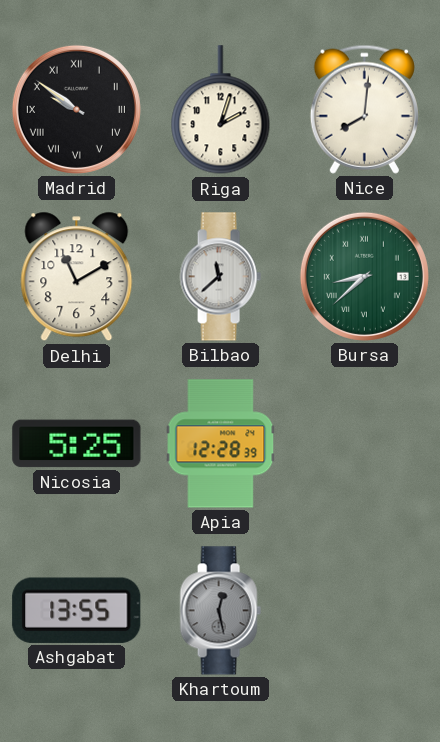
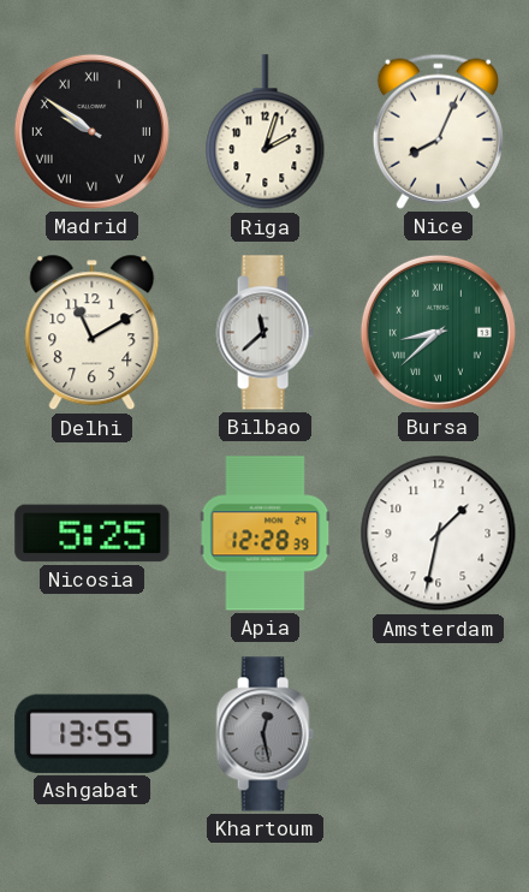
Nice: 8:01 -> 8:04 (438, 131)
Amsterdam: none -> 1:32 (439, 534)
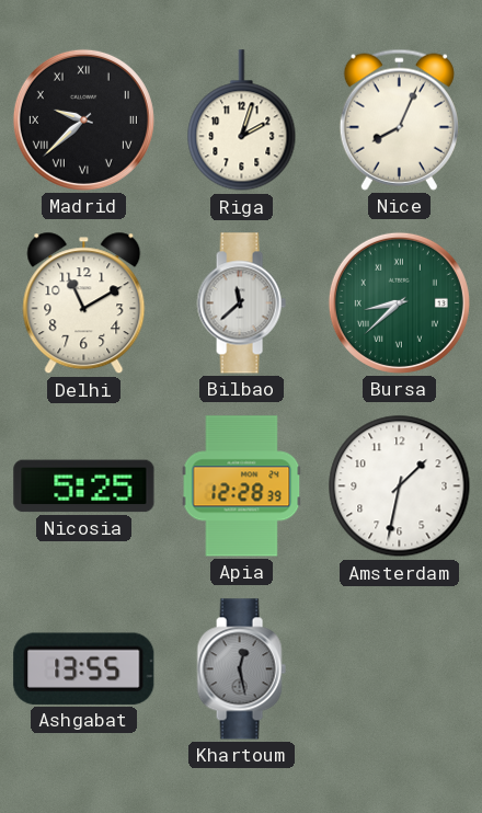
Madrid: 9:51 -> 9:38 (83, 119)
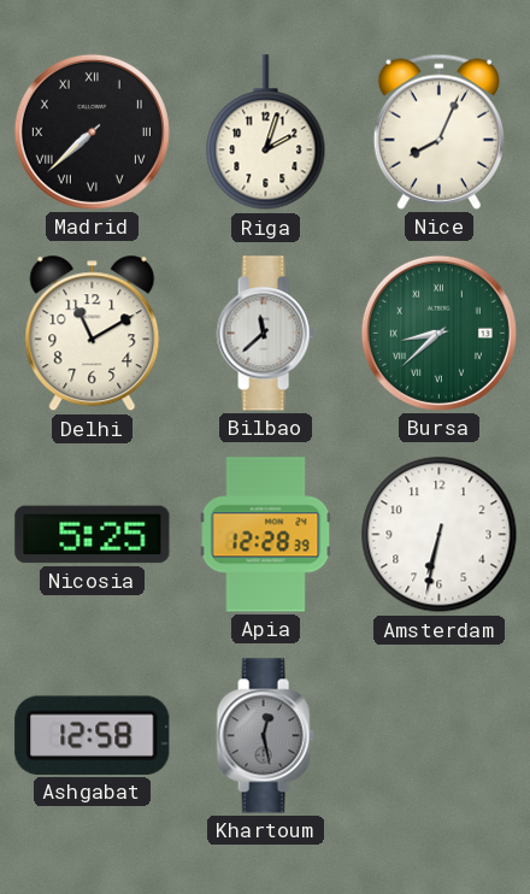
Madrid: 9:38 -> 7:38 (92, 131)
Amsterdam: 1:32 -> 6:32 (440, 535)
Ashgabat: 13:55 -> 12:58 (93, 735)
